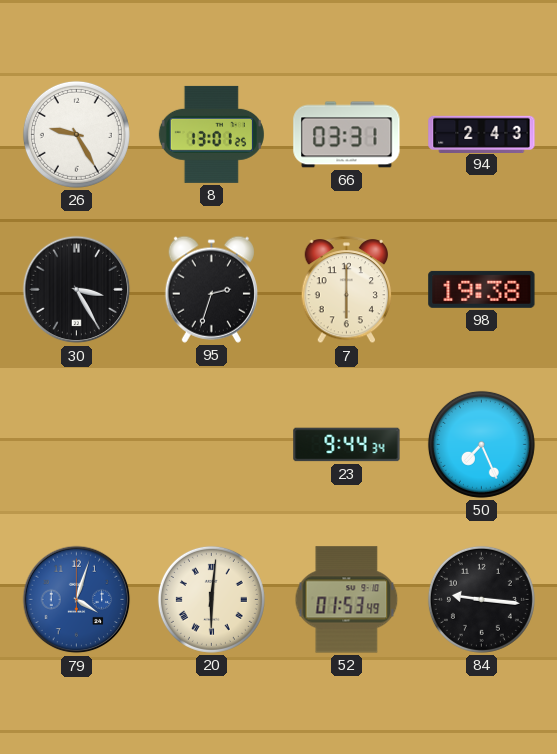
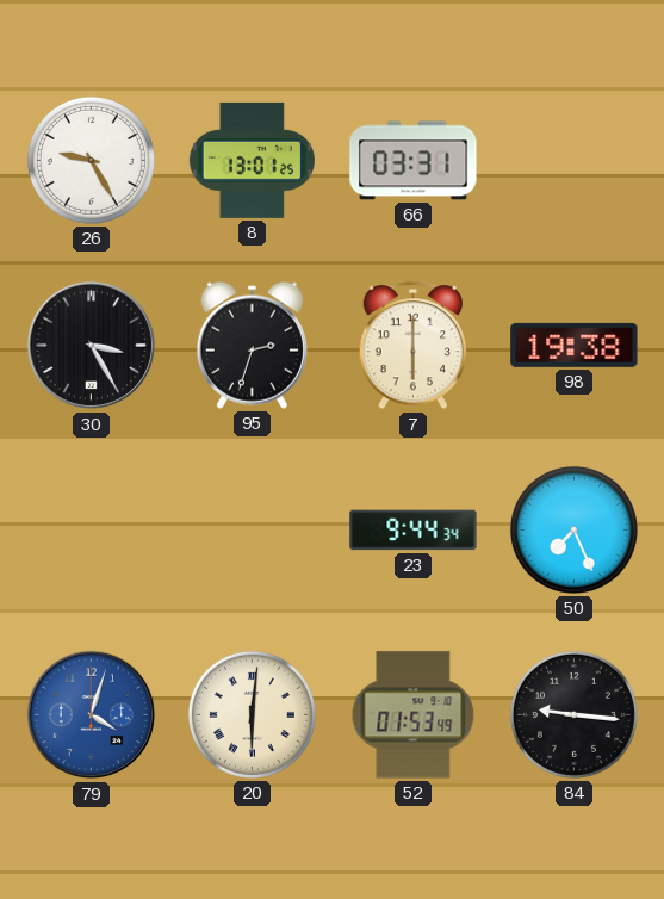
94: 2:43 -> none (482, 134)
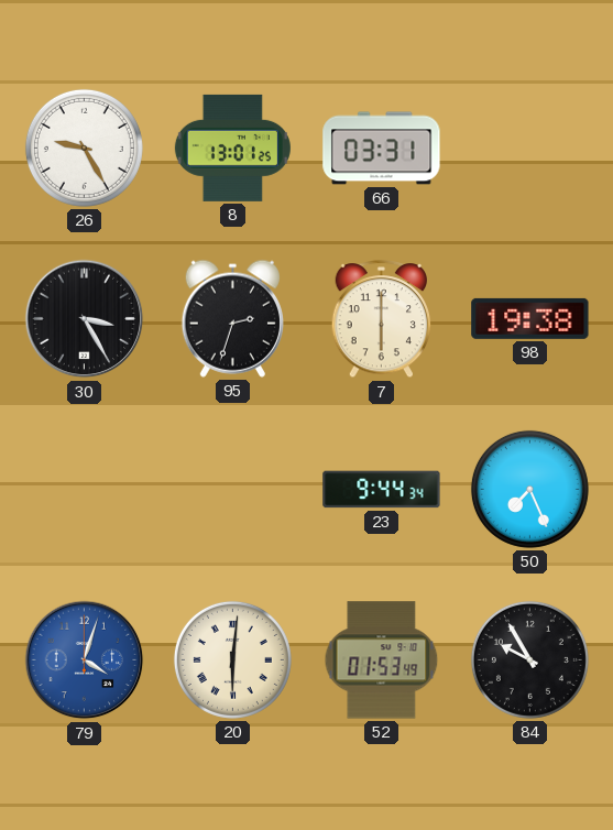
84: 9:16 -> 9:55 (529, 659)
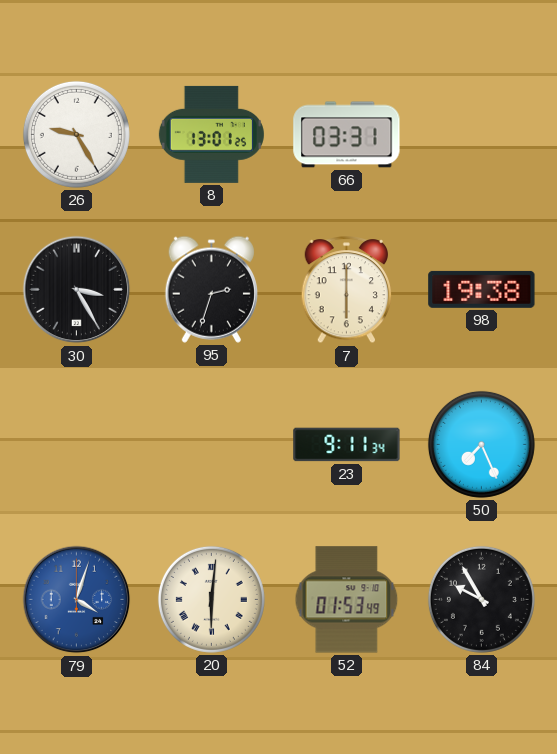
23: 9:44 -> 9:11 (347, 445)
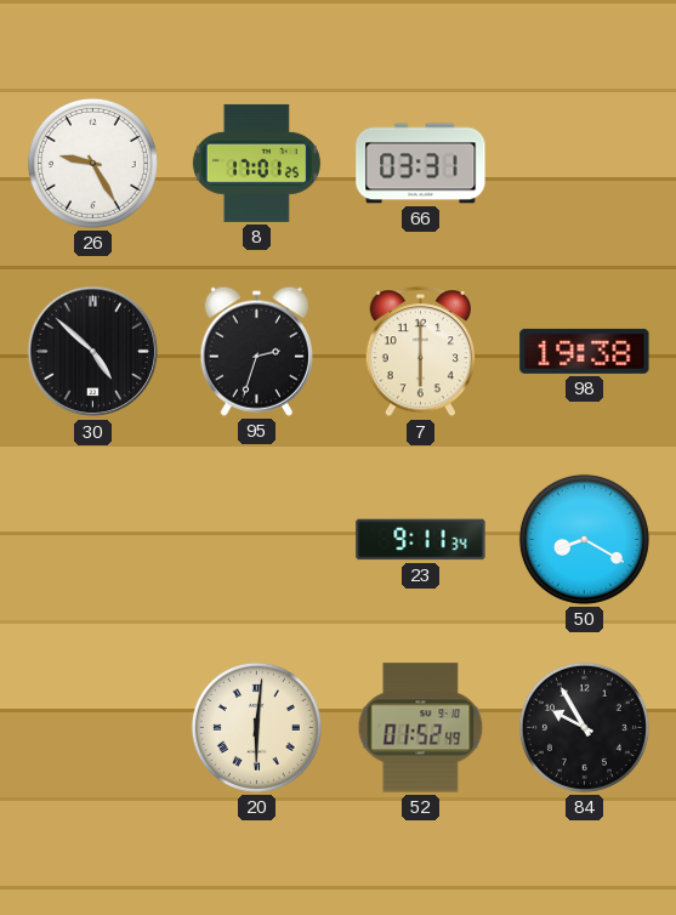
8: 13:01 -> 17:01 (256, 163)
30: 3:25 -> 4:52 (93, 352)
50: 7:26 -> 8:20 (584, 539)
79: 4:03 -> none (77, 600)
52: 01:53 -> 01:52 (421, 728)
